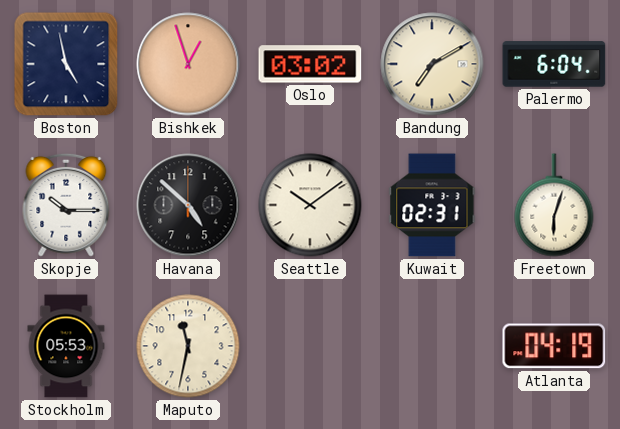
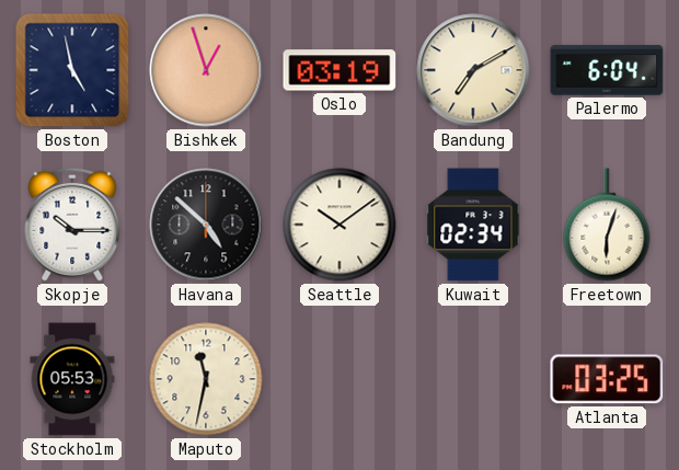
Oslo: 03:02 -> 03:19 (339, 70)
Kuwait: 02:31 -> 02:34 (473, 225)
Atlanta: 04:19 -> 03:25 (607, 379)
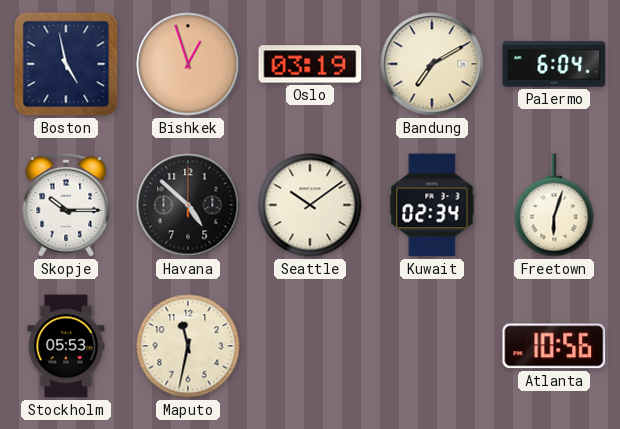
Atlanta: 03:25 -> 10:56 (554, 346)
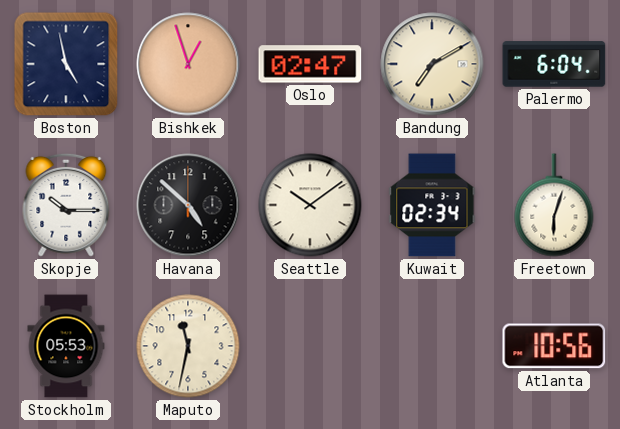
Oslo: 03:19 -> 02:47 (310, 64)
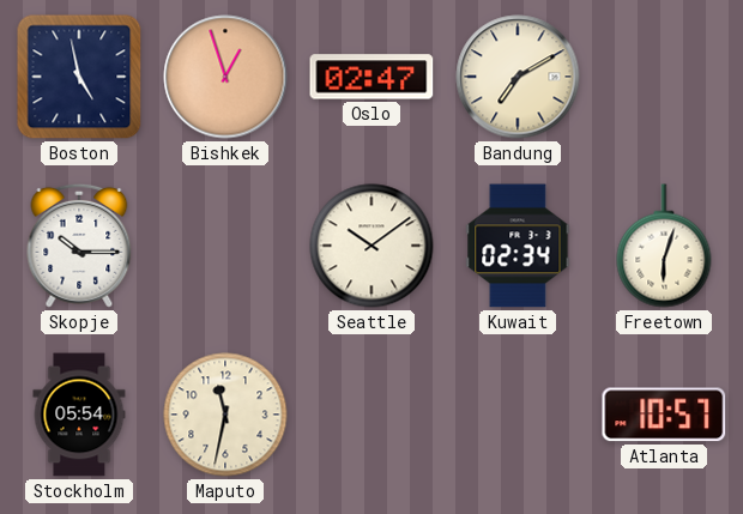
Palermo: 6:04 -> none (554, 64)
Havana: 4:52 -> none (188, 205)
Stockholm: 05:53 -> 05:54 (79, 415)
Atlanta: 10:56 -> 10:57 (664, 415)
